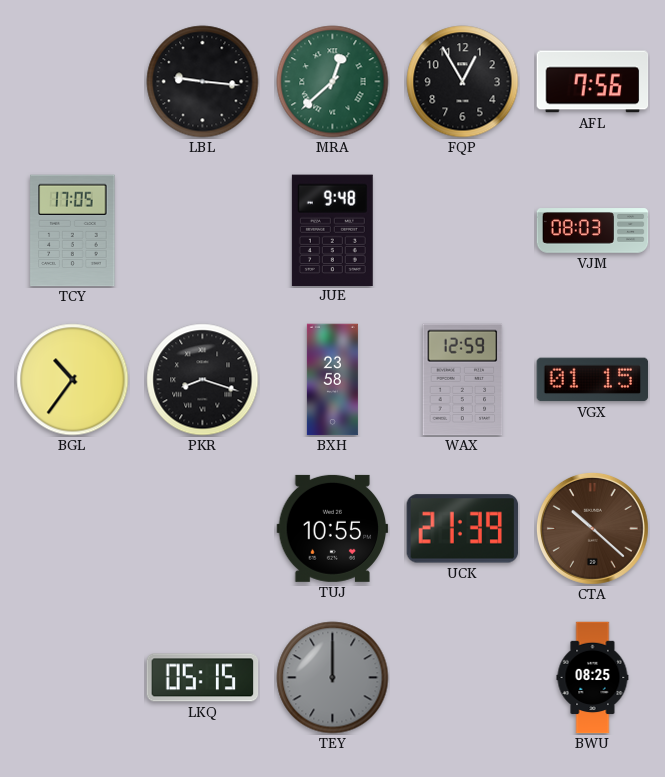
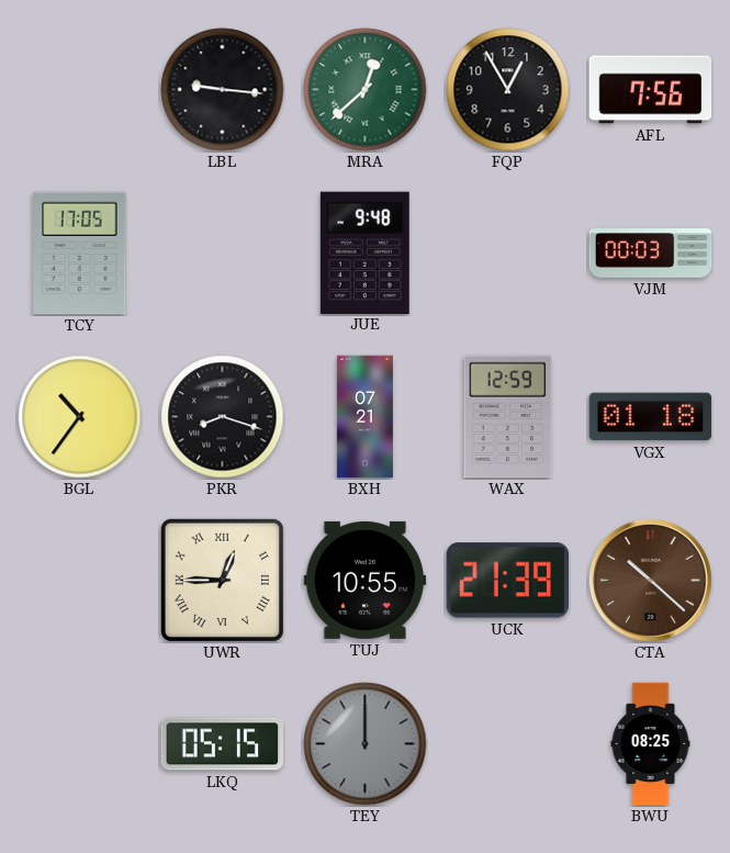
VJM: 08:03 -> 00:03 (651, 254)
BXH: 23:58 -> 07:21 (364, 417)
VGX: 01:15 -> 01:18 (651, 417)
UWR: none -> 12:45 (222, 580)
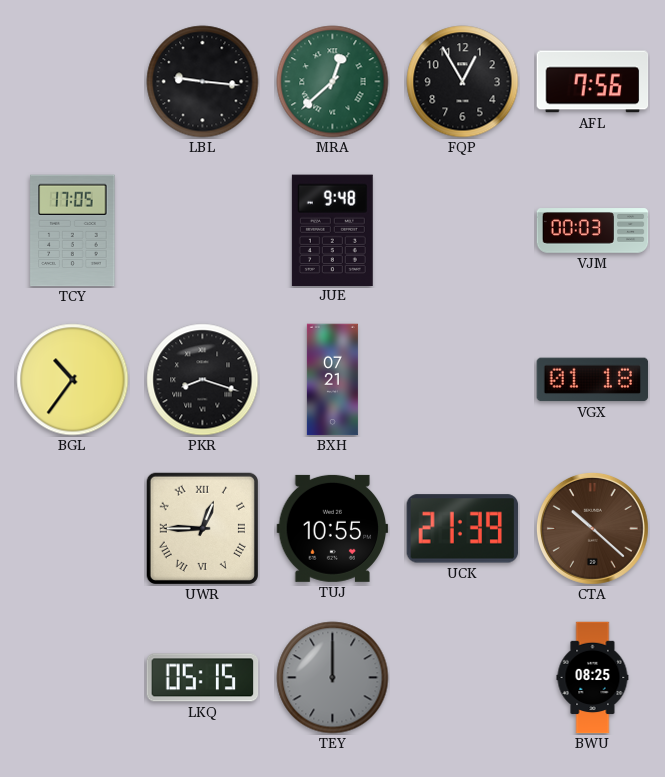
WAX: 12:59 -> none (508, 417)
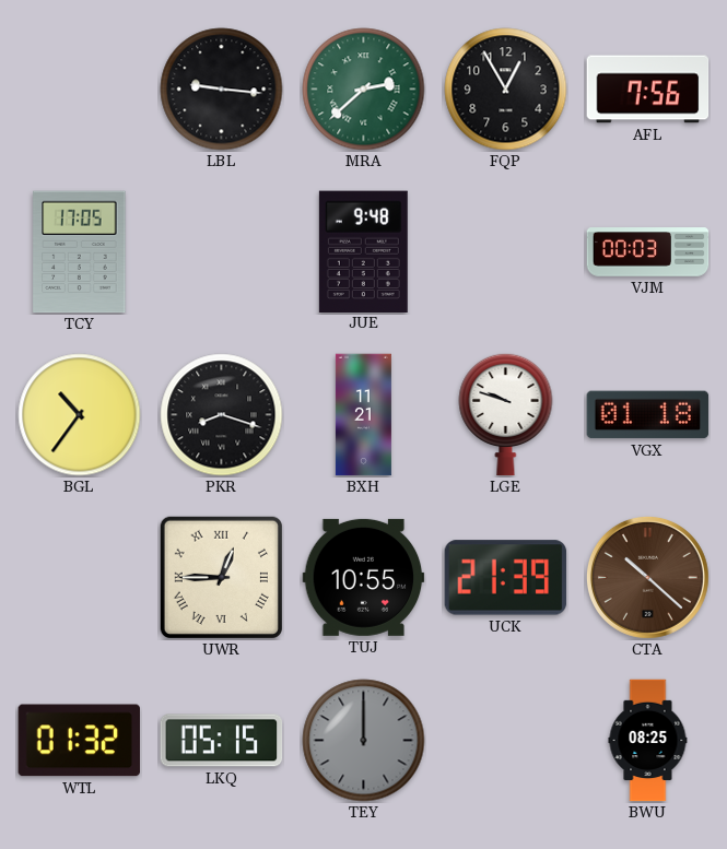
MRA: 12:38 -> 2:38 (364, 90)
BXH: 07:21 -> 11:21 (363, 415)
LGE: none -> 9:48 (506, 414)
WTL: none -> 01:32 (79, 741)
